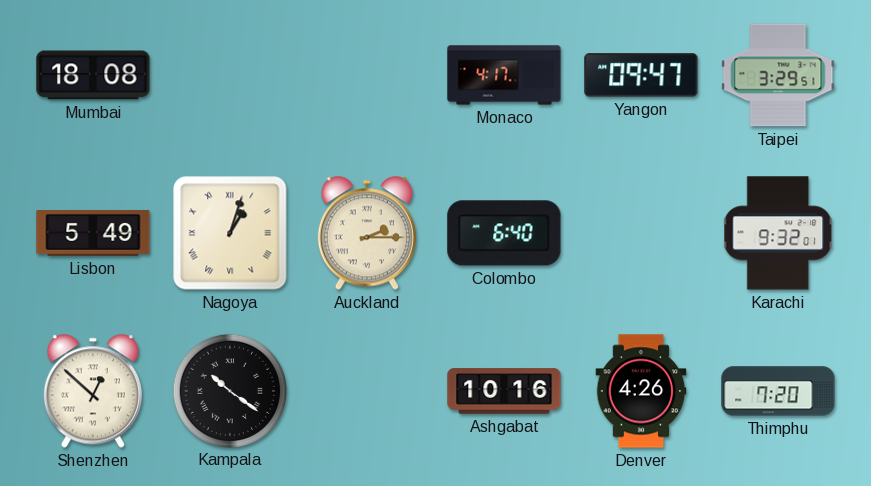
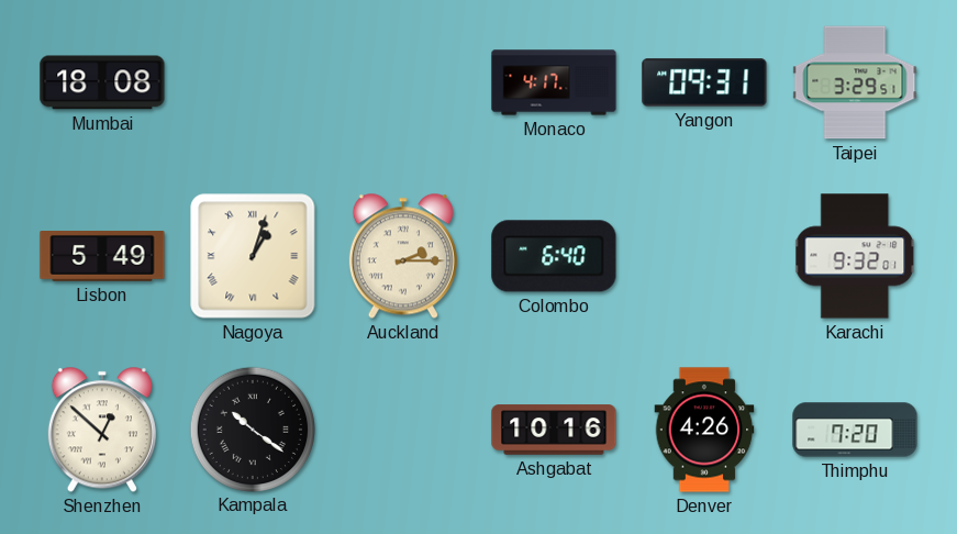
Yangon: 09:47 -> 09:31 (704, 82)
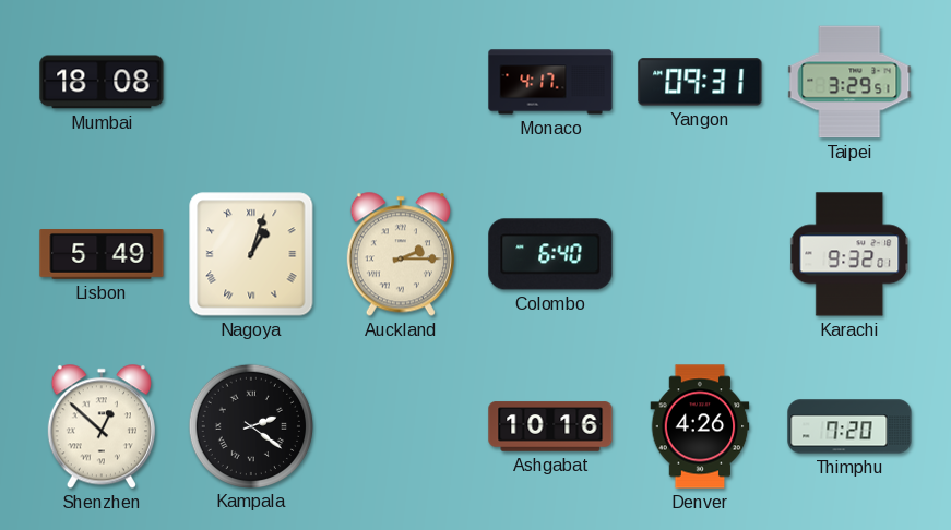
Kampala: 10:21 -> 2:21 (250, 425)
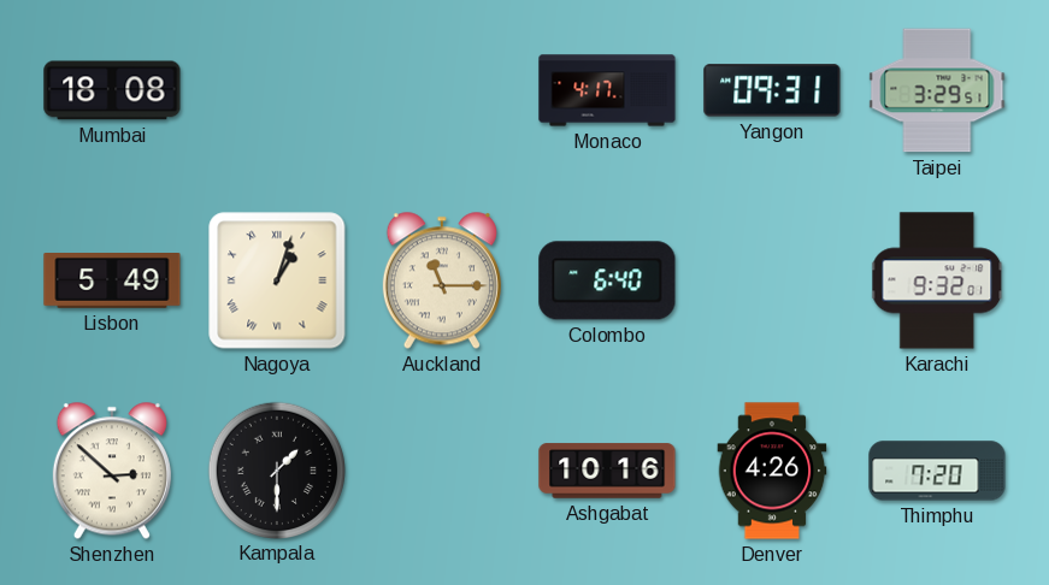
Auckland: 2:15 -> 11:15 (442, 280)
Shenzhen: 12:52 -> 2:52 (112, 471)
Kampala: 2:21 -> 1:30 (276, 469)
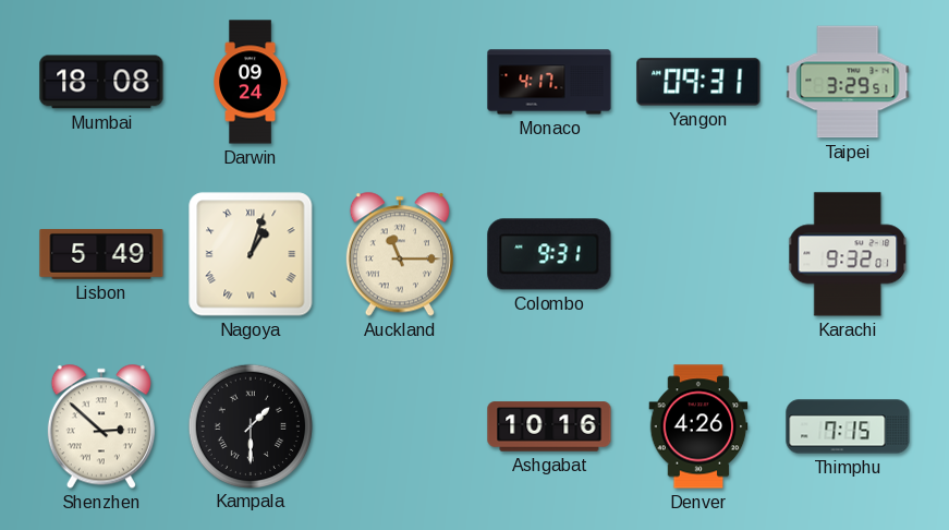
Darwin: none -> 09:24 (251, 82)
Colombo: 6:40 -> 9:31 (549, 254)
Thimphu: 7:20 -> 7:15 (848, 426)
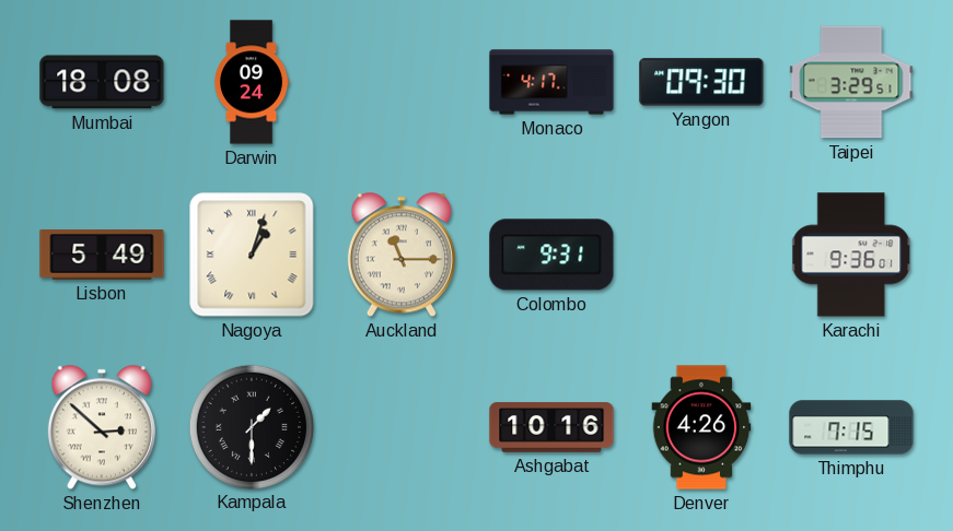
Yangon: 09:31 -> 09:30 (701, 82)
Karachi: 9:32 -> 9:36 (852, 255)
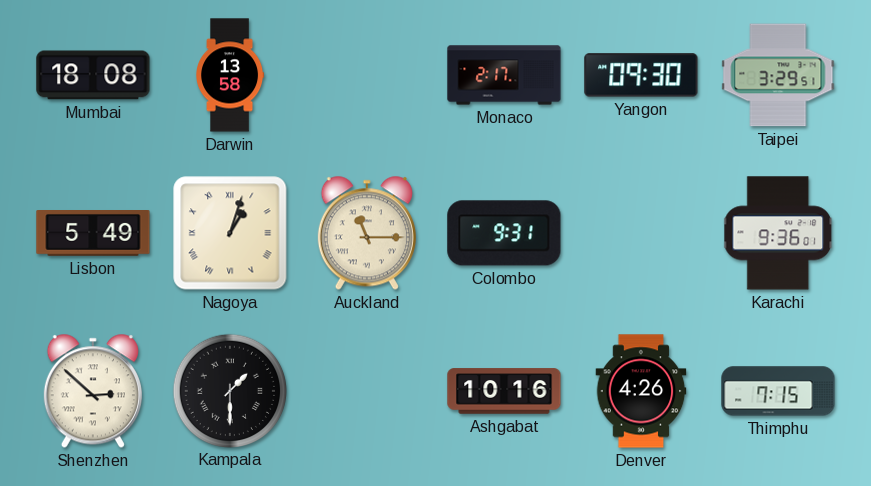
Darwin: 09:24 -> 13:58 (230, 75)
Monaco: 4:17 -> 2:17 (504, 75)
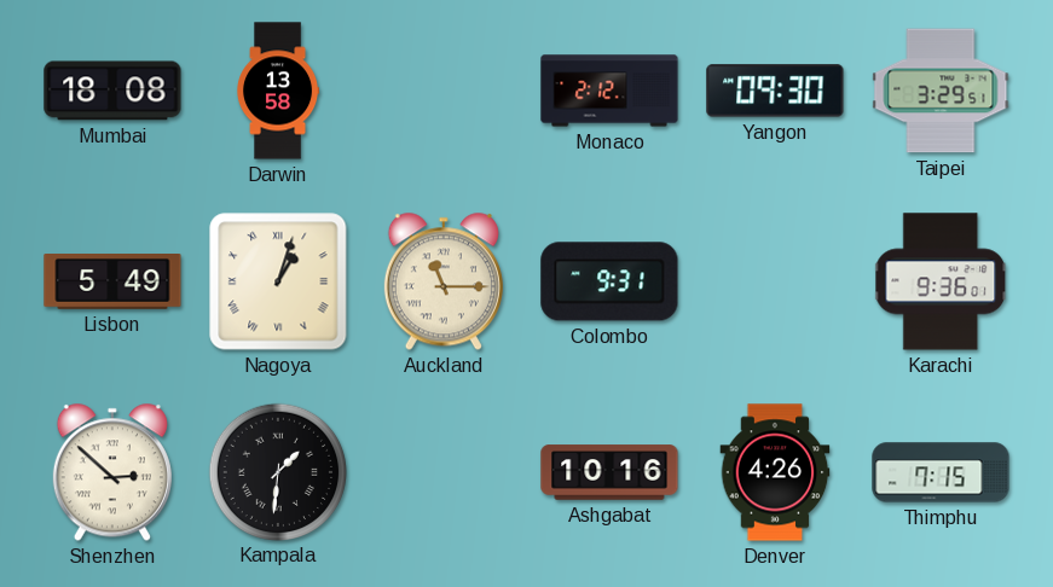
Monaco: 2:17 -> 2:12 (609, 91)
Kampala: 1:30 -> 1:31 (277, 471)
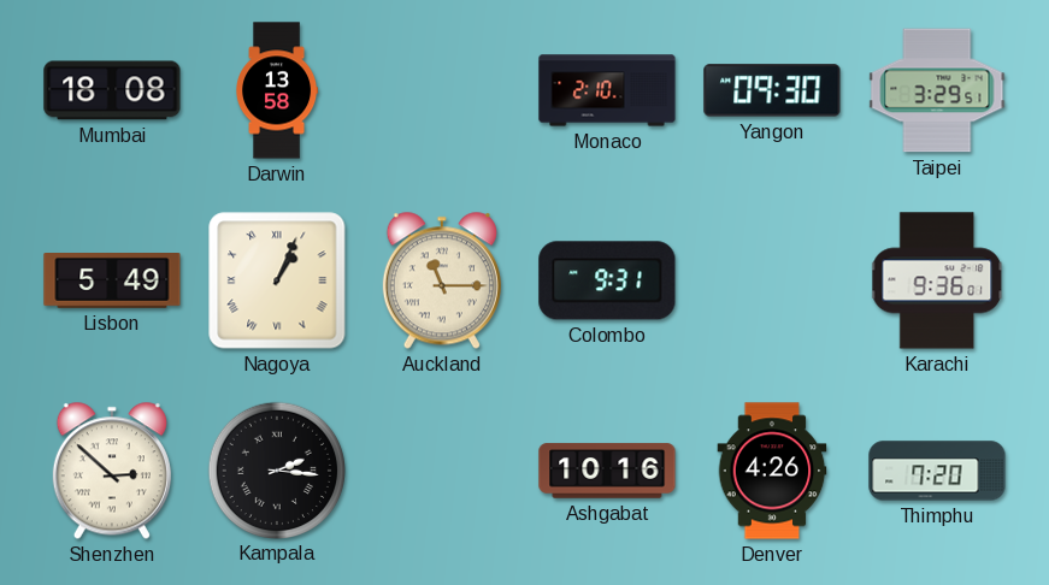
Monaco: 2:12 -> 2:10 (607, 90)
Nagoya: 1:03 -> 1:04 (277, 280)
Kampala: 1:31 -> 2:16 (276, 469)
Thimphu: 7:15 -> 7:20 (937, 471)
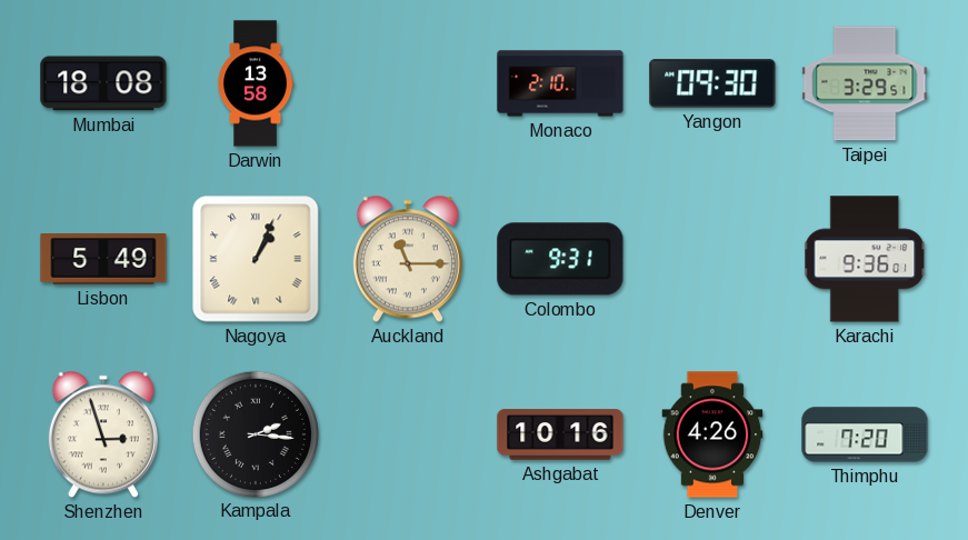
Shenzhen: 2:52 -> 2:57 (103, 434)
